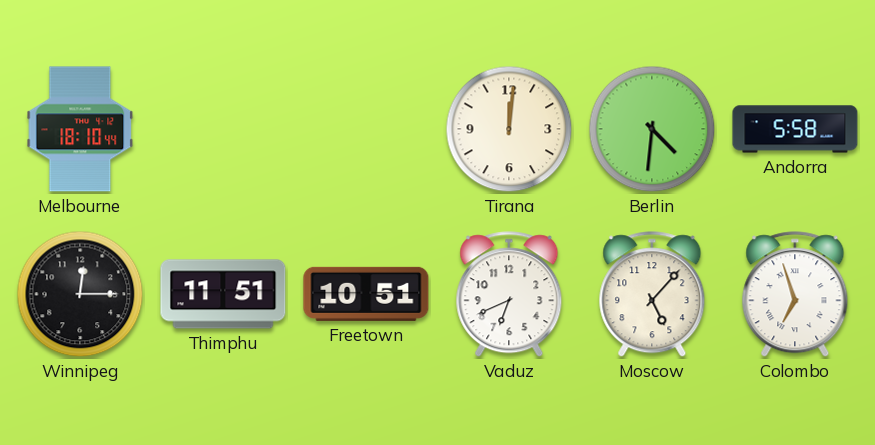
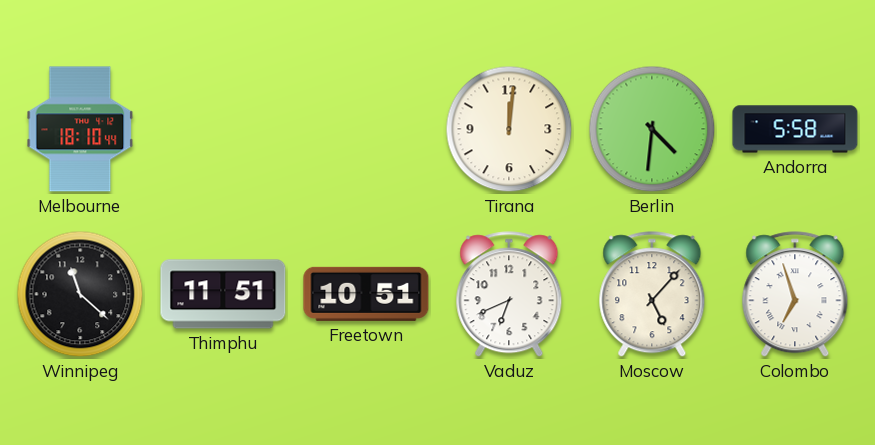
Winnipeg: 12:15 -> 11:22 (80, 294)
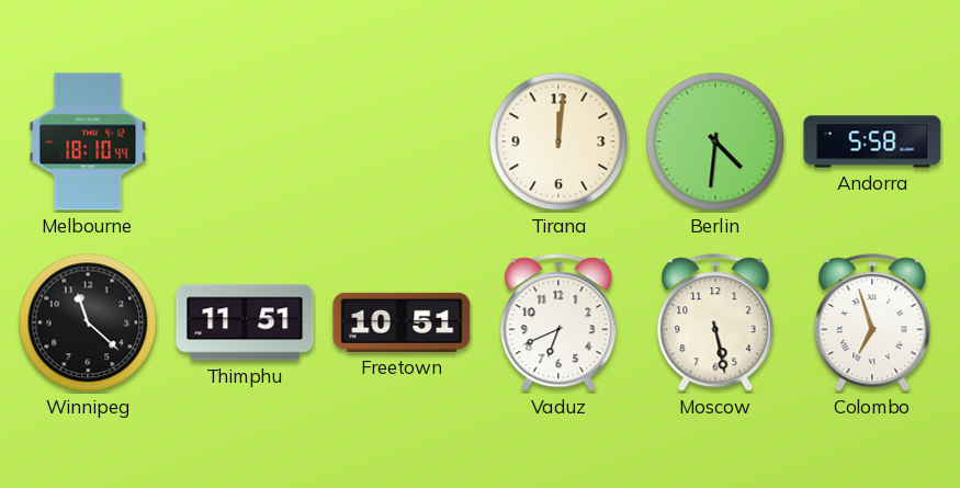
Moscow: 5:07 -> 5:28 (715, 324)
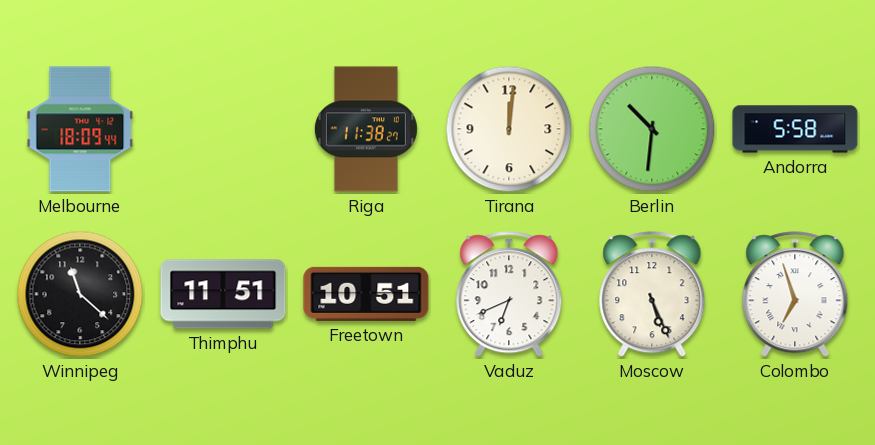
Melbourne: 18:10 -> 18:09 (80, 129)
Riga: none -> 11:38 (366, 129)
Berlin: 4:31 -> 10:31 (652, 129)
Moscow: 5:28 -> 5:26 (652, 295)
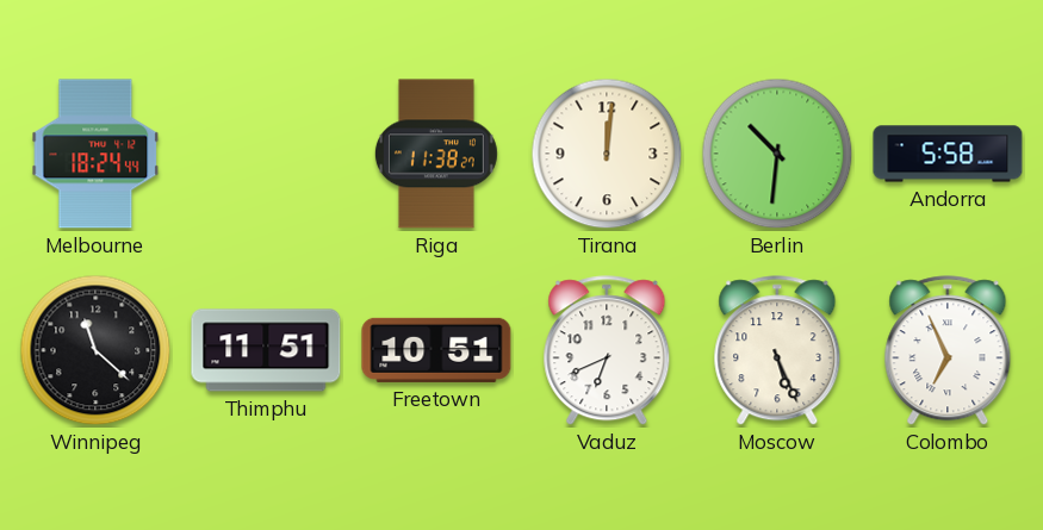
Melbourne: 18:09 -> 18:24 (95, 154)
Colombo: 6:57 -> 6:56 (948, 351)
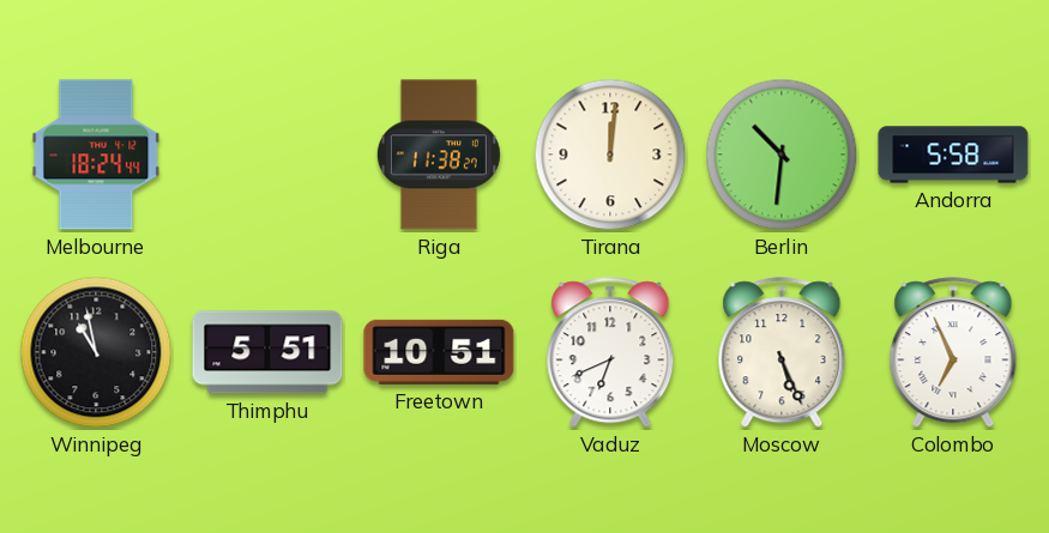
Winnipeg: 11:22 -> 10:58 (96, 352)
Thimphu: 11:51 -> 5:51 (267, 352)
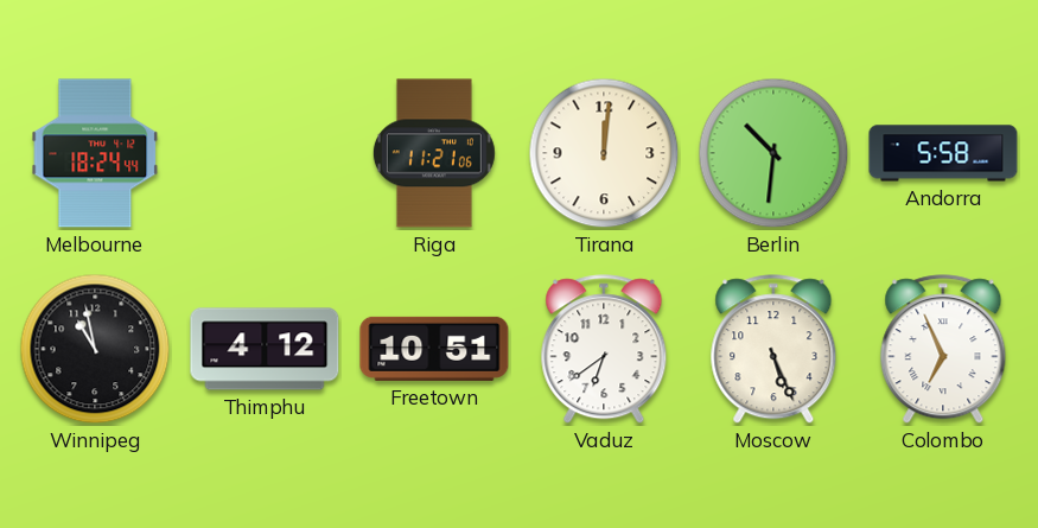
Riga: 11:38 -> 11:21 (434, 153)
Thimphu: 5:51 -> 4:12 (265, 349)
Vaduz: 6:41 -> 6:39 (604, 350)
